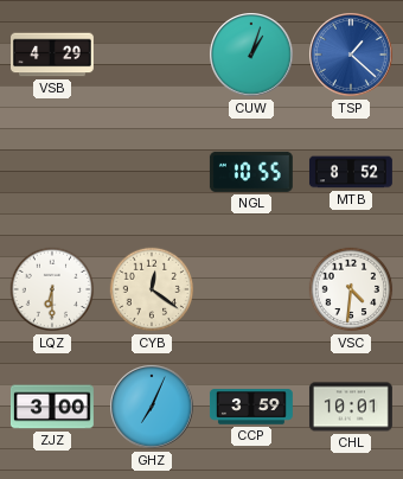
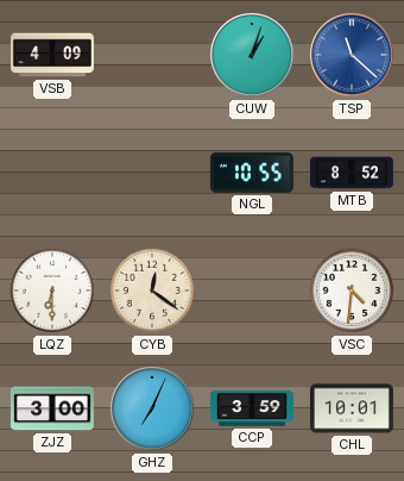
VSB: 4:29 -> 4:09 (53, 55)
TSP: 1:22 -> 11:22 (353, 56)
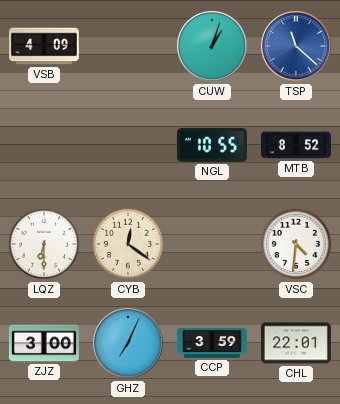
CHL: 10:01 -> 22:01 (296, 343)
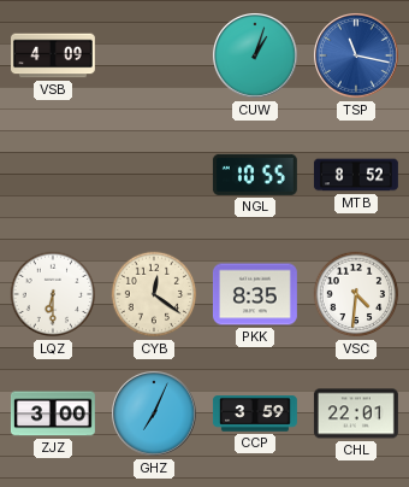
TSP: 11:22 -> 11:17 (357, 57)
PKK: none -> 8:35 (255, 294)
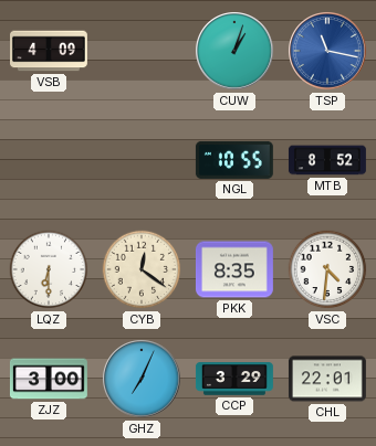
CCP: 3:59 -> 3:29 (234, 379)
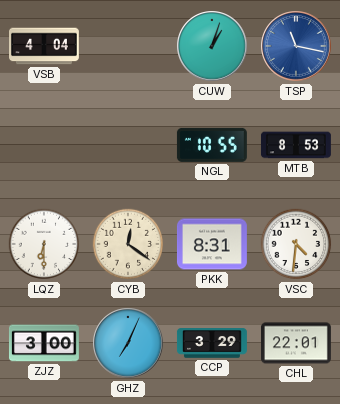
VSB: 4:09 -> 4:04 (45, 46)
MTB: 8:52 -> 8:53 (296, 145)
PKK: 8:35 -> 8:31 (212, 244)
